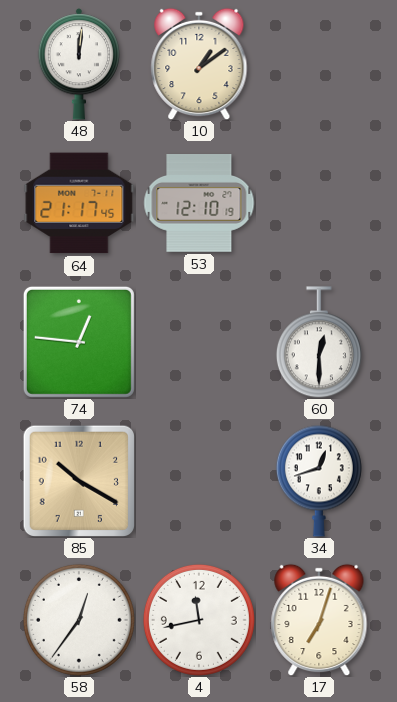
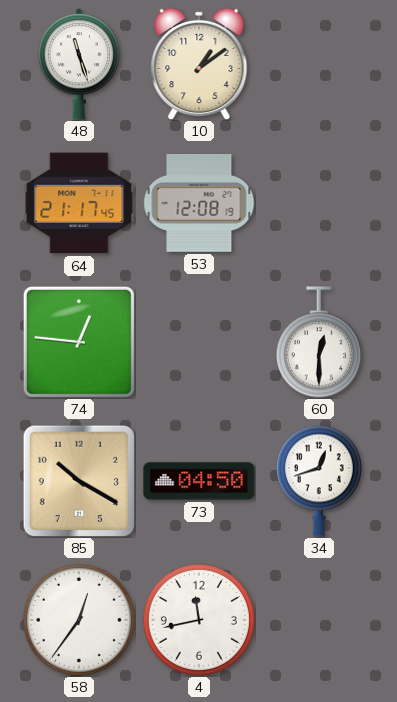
48: 12:01 -> 11:27 (78, 64)
53: 12:10 -> 12:08 (199, 204)
73: none -> 04:50 (199, 481)
17: 7:03 -> none (319, 620)
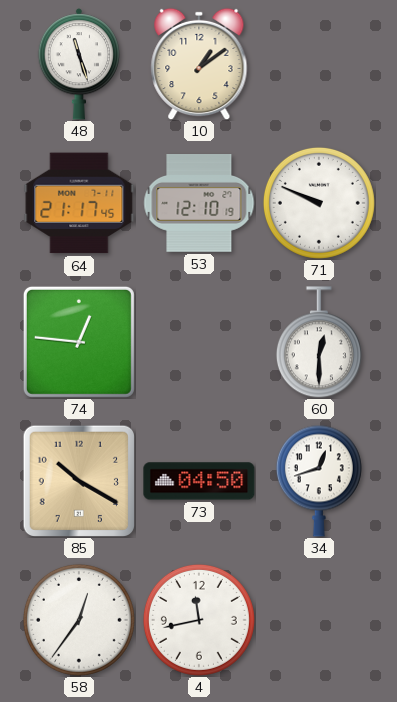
53: 12:08 -> 12:10 (199, 204)
71: none -> 9:49 (319, 203)
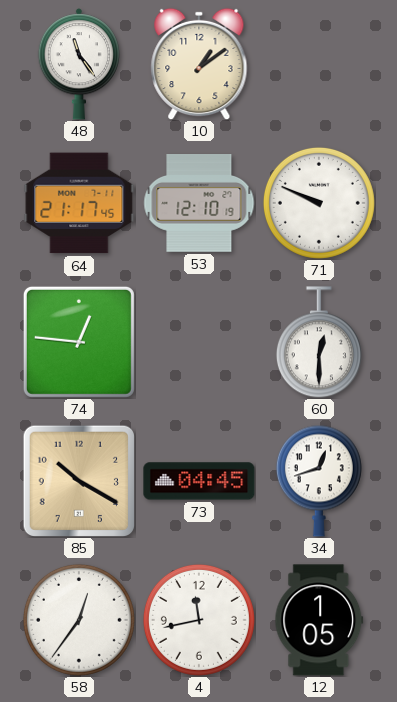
48: 11:27 -> 11:24 (78, 64)
73: 04:50 -> 04:45 (199, 481)
12: none -> 1:05 (319, 620)
